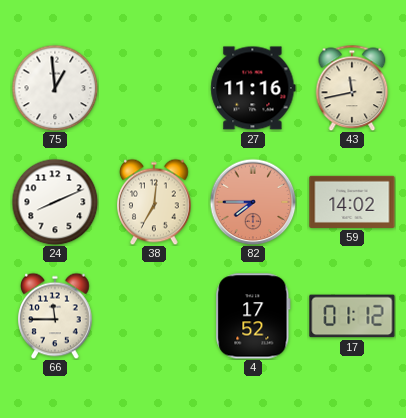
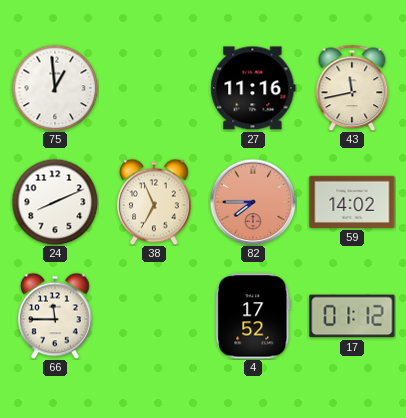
38: 7:01 -> 6:56 (154, 202)
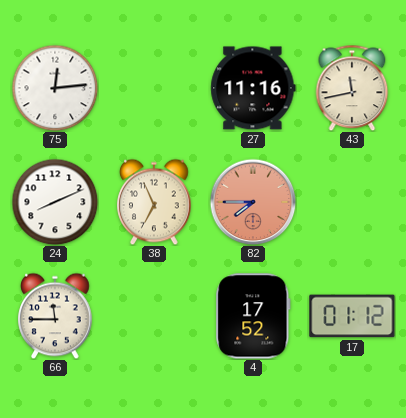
75: 12:59 -> 12:14 (55, 88)
59: 14:02 -> none (352, 202)
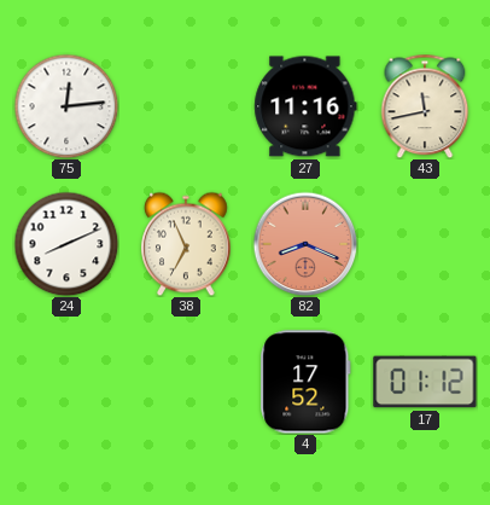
82: 7:45 -> 8:19 (305, 244)
66: 11:45 -> none (55, 316)
